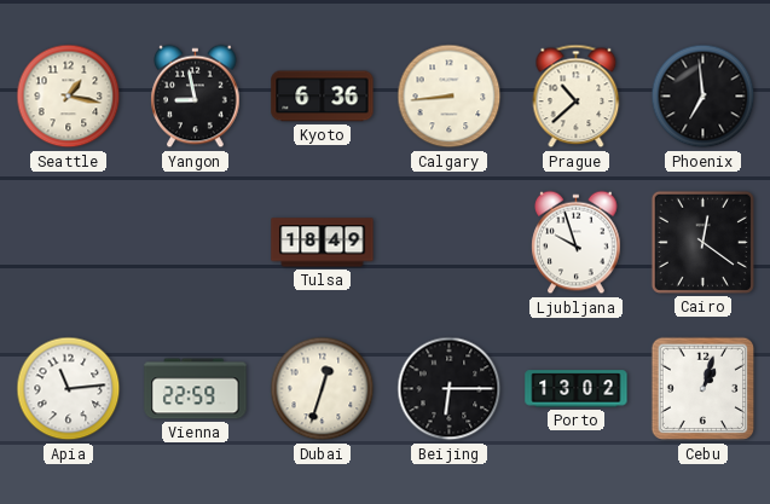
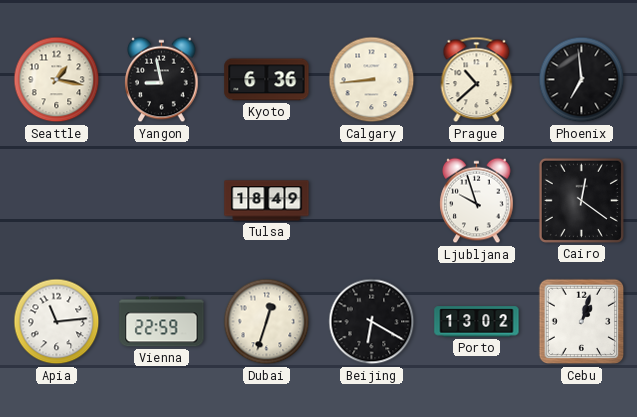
Beijing: 6:15 -> 6:20 (372, 322)
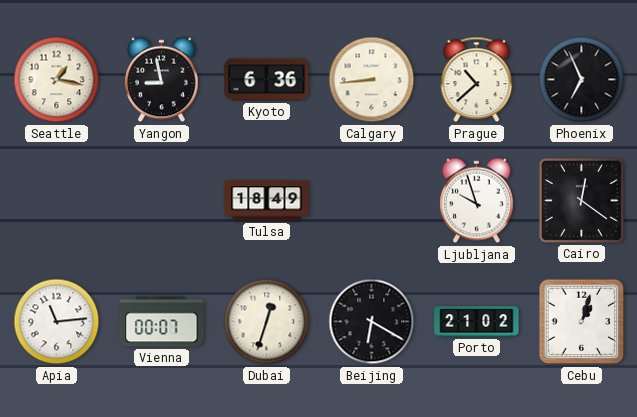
Phoenix: 6:59 -> 6:56 (582, 80)
Vienna: 22:59 -> 00:07 (162, 322)
Porto: 13:02 -> 21:02 (477, 322)
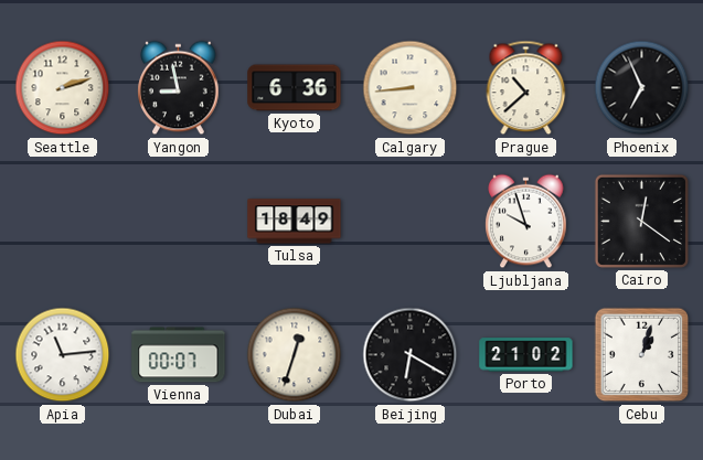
Seattle: 1:17 -> 2:12 (63, 88)
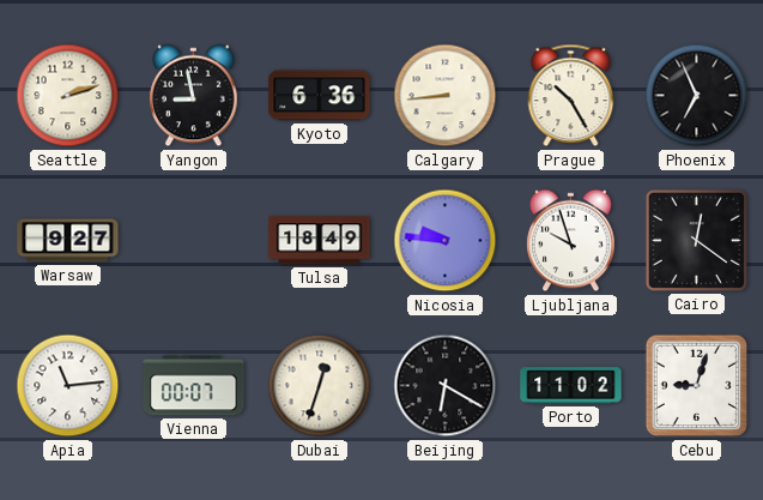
Prague: 10:38 -> 10:25 (571, 96)
Warsaw: none -> 9:27 (68, 241)
Nicosia: none -> 9:46 (446, 241)
Porto: 21:02 -> 11:02 (571, 386)
Cebu: 1:03 -> 9:03 (697, 386)
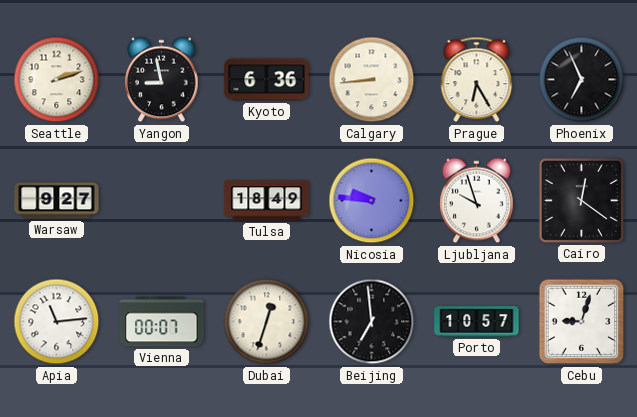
Prague: 10:25 -> 6:25 (477, 80)
Beijing: 6:20 -> 6:59 (372, 322)
Porto: 11:02 -> 10:57 (477, 322)
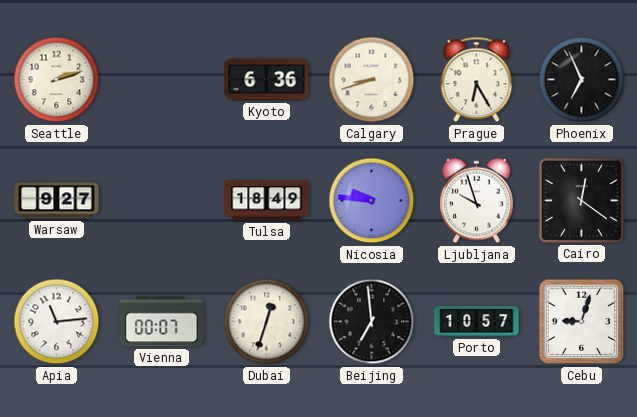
Yangon: 8:58 -> none (162, 80)
Calgary: 8:44 -> 8:42 (372, 80)
